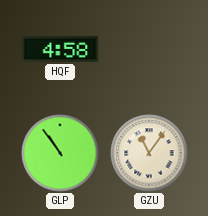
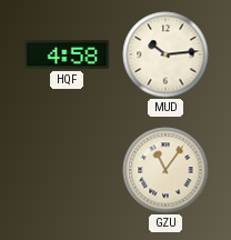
MUD: none -> 10:14 (165, 54)
GLP: 10:54 -> none (60, 153)
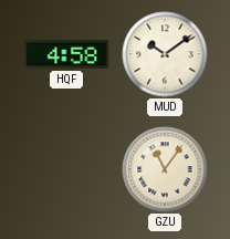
MUD: 10:14 -> 10:09 (165, 54)
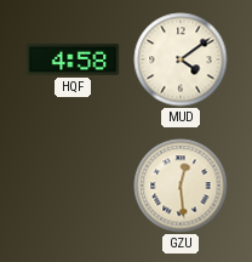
MUD: 10:09 -> 4:09 (181, 59)
GZU: 11:06 -> 12:29 (181, 186)
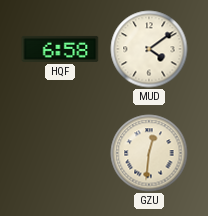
HQF: 4:58 -> 6:58 (60, 49)
GZU: 12:29 -> 12:31 (149, 153)
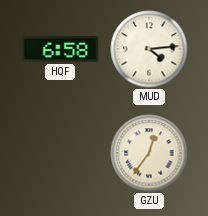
MUD: 4:09 -> 4:14 (149, 49)
GZU: 12:31 -> 12:36 (149, 153)
